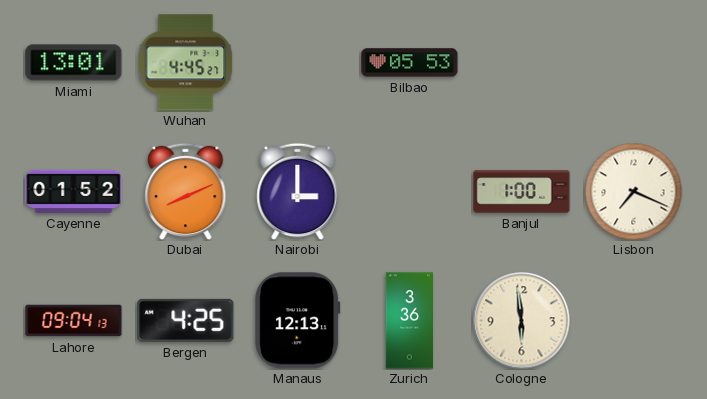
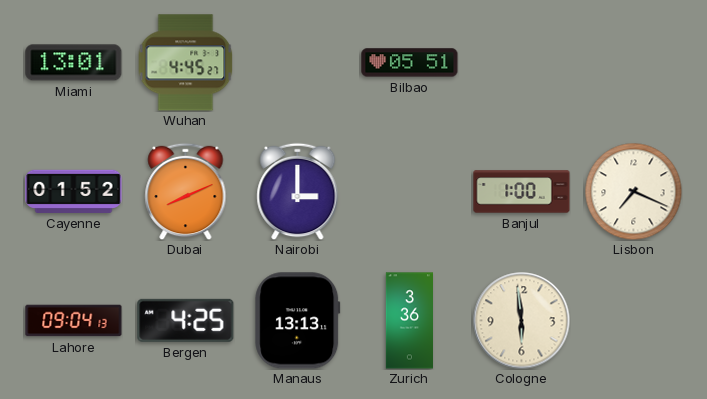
Bilbao: 05:53 -> 05:51 (410, 63)
Manaus: 12:13 -> 13:13 (298, 321)
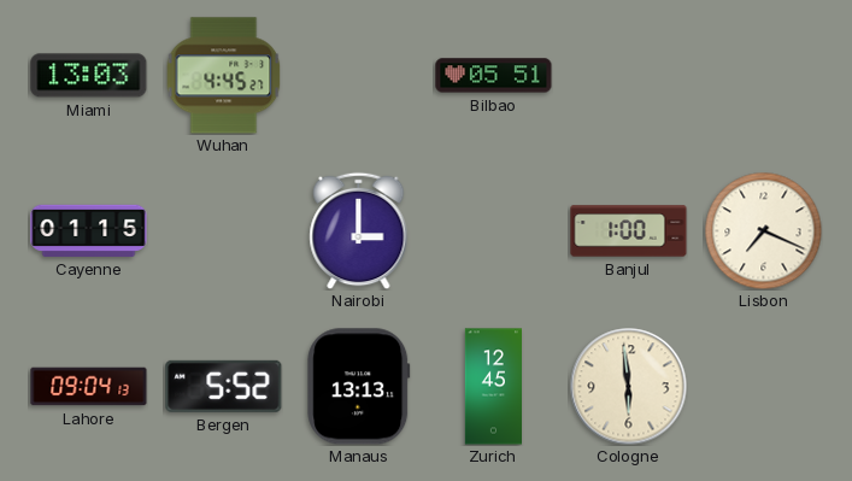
Miami: 13:01 -> 13:03 (89, 76)
Cayenne: 01:52 -> 01:15 (89, 230)
Dubai: 8:11 -> none (186, 191)
Bergen: 4:25 -> 5:52 (224, 386)
Zurich: 3:36 -> 12:45 (493, 387)
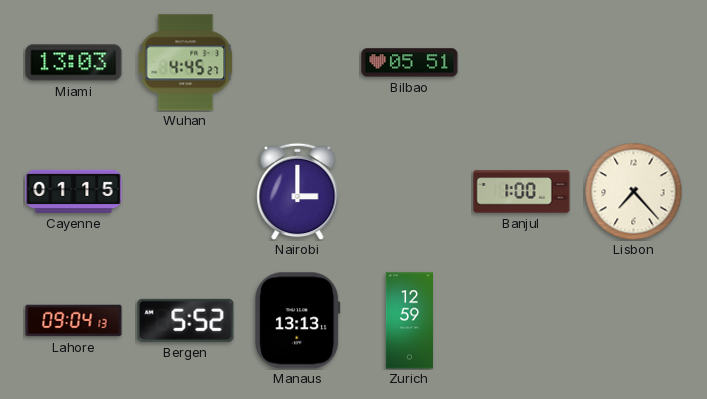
Lisbon: 7:19 -> 7:23 (633, 191)
Zurich: 12:45 -> 12:59 (409, 321)
Cologne: 5:59 -> none (629, 387)
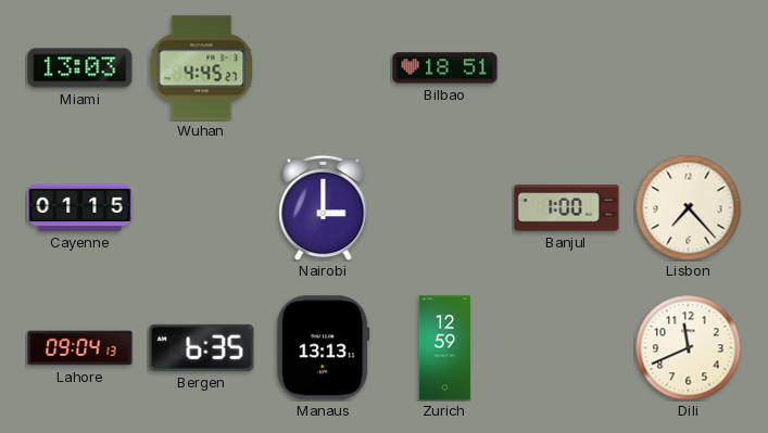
Bilbao: 05:51 -> 18:51 (445, 68)
Bergen: 5:52 -> 6:35 (202, 347)
Dili: none -> 11:41 (688, 347)
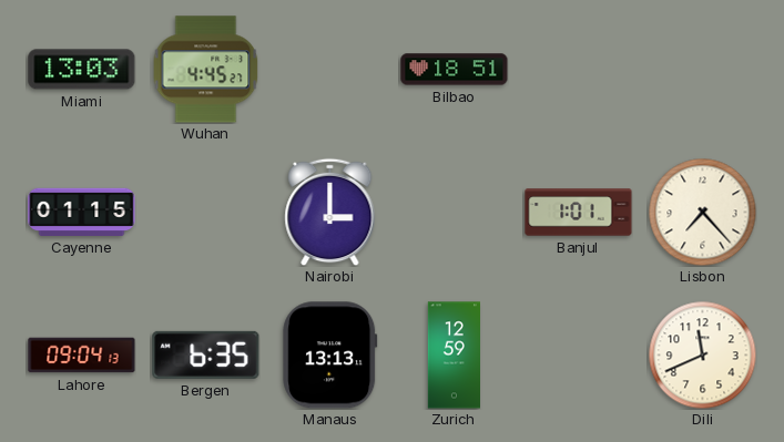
Banjul: 1:00 -> 1:01 (579, 213)
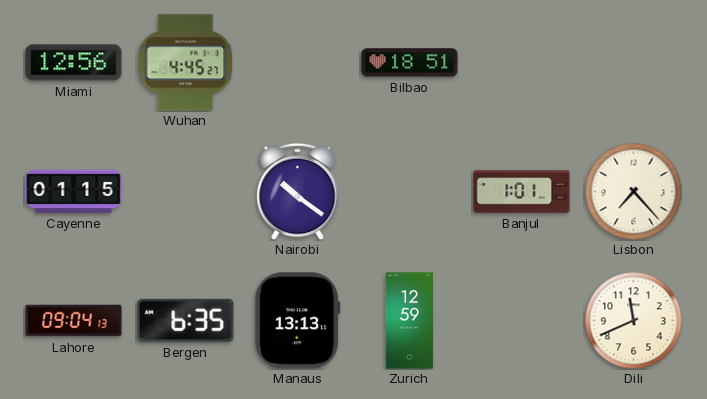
Miami: 13:03 -> 12:56 (74, 63)
Nairobi: 3:00 -> 10:21 (298, 191)
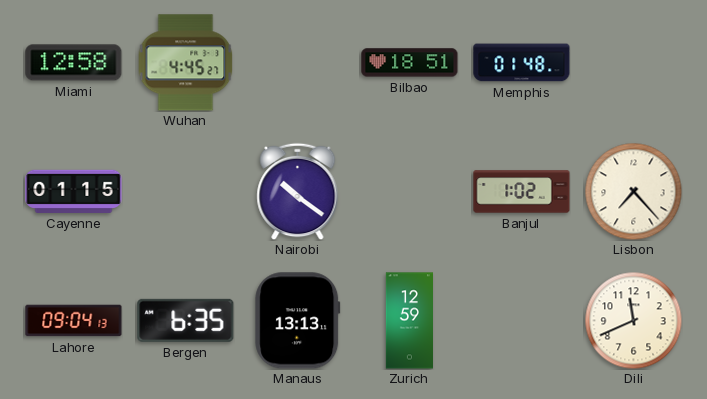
Miami: 12:56 -> 12:58 (74, 63)
Memphis: none -> 01:48 (522, 63)
Banjul: 1:01 -> 1:02 (522, 192)
